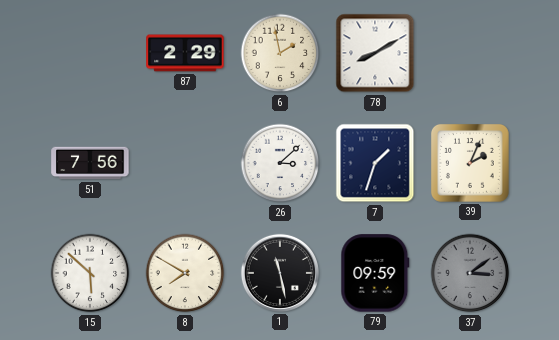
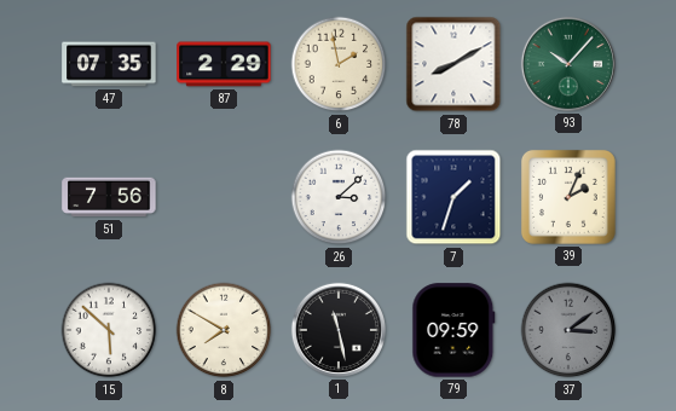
47: none -> 07:35 (109, 64)
93: none -> 10:07 (568, 64)
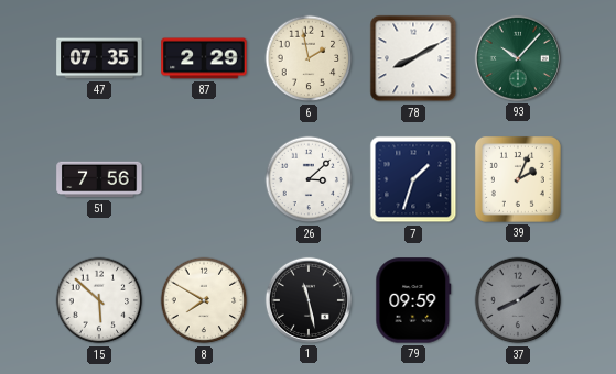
37: 3:09 -> 8:09 (518, 300)
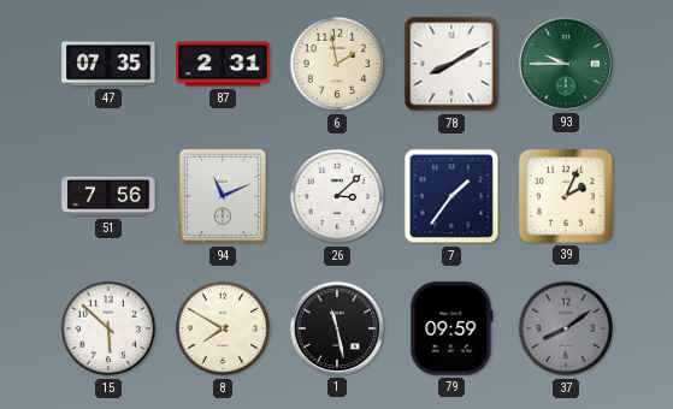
87: 2:29 -> 2:31 (223, 64)
93: 10:07 -> 9:45 (566, 64)
94: none -> 11:11 (222, 196)
7: 1:33 -> 1:36 (451, 196)
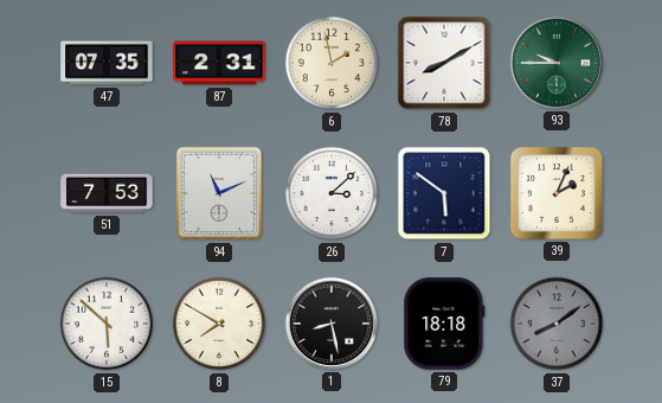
51: 7:56 -> 7:53 (107, 193)
7: 1:36 -> 5:51 (444, 193)
1: 11:28 -> 8:28 (332, 324)
79: 09:59 -> 18:18 (444, 324)
